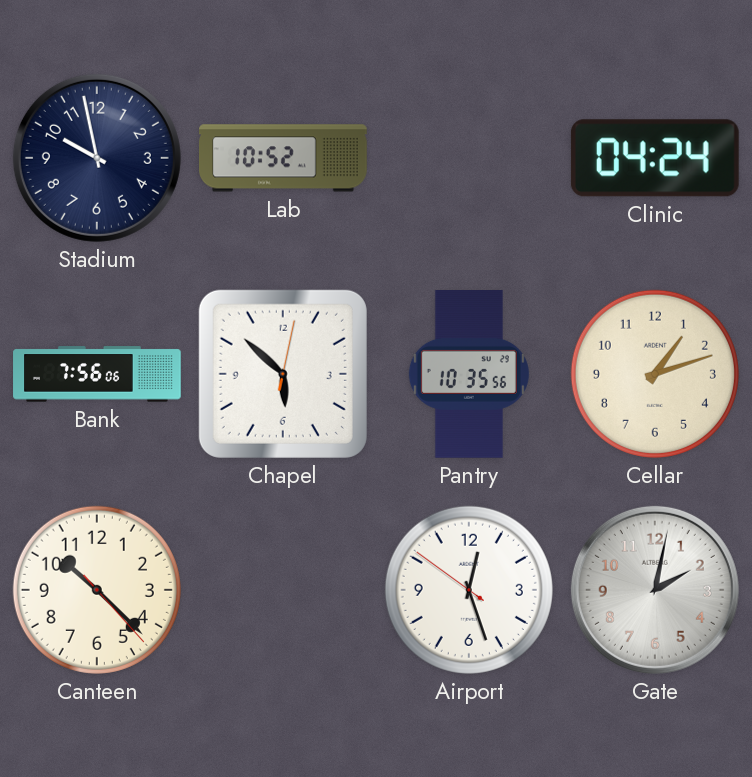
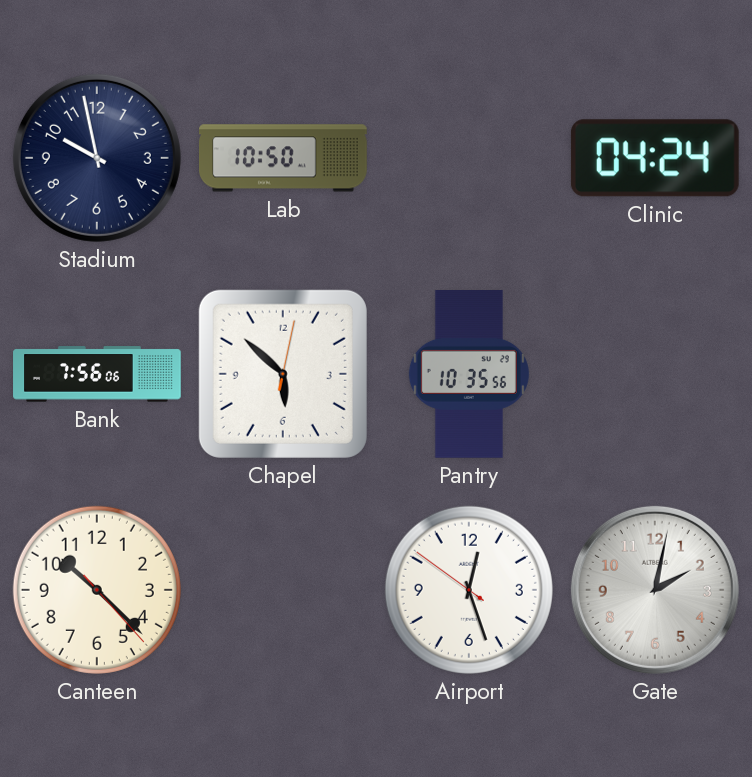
Lab: 10:52 -> 10:50 (284, 158)
Cellar: 1:12 -> none (655, 374)
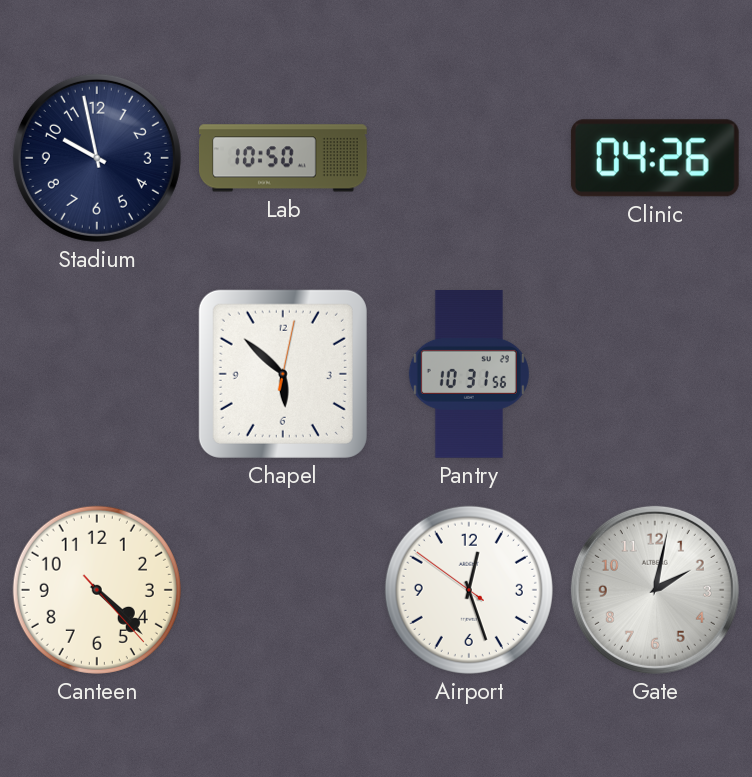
Clinic: 04:24 -> 04:26 (655, 158)
Bank: 7:56 -> none (97, 374)
Pantry: 10:35 -> 10:31 (469, 375)
Canteen: 10:22 -> 4:22 (97, 590)
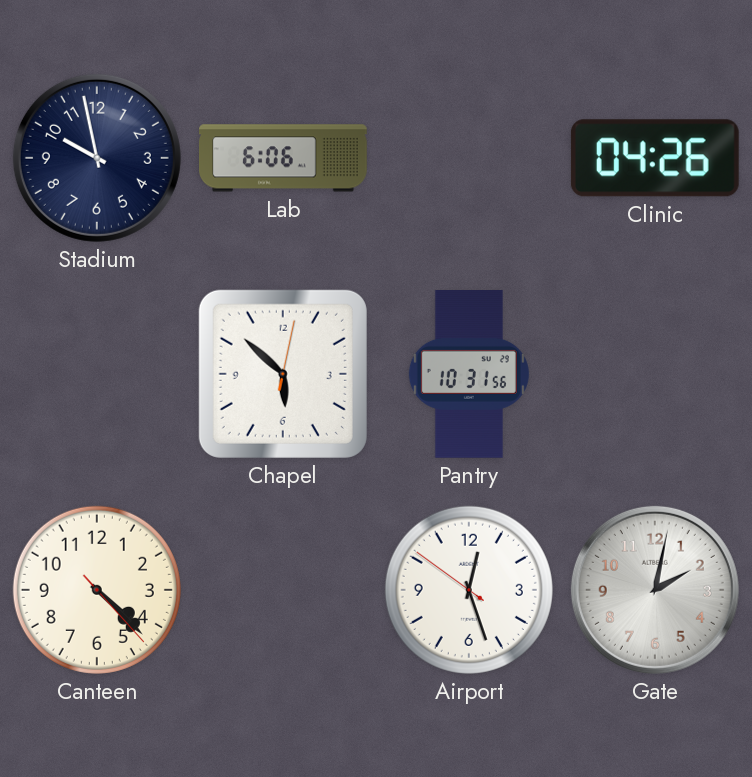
Lab: 10:50 -> 6:06 (284, 158)
